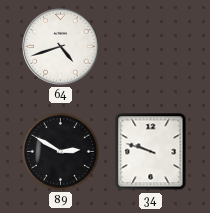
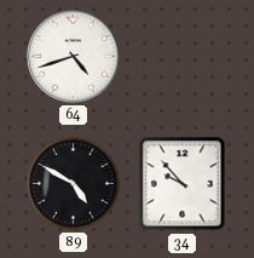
89: 2:50 -> 4:50 (74, 184)
34: 9:48 -> 9:53 (183, 184)
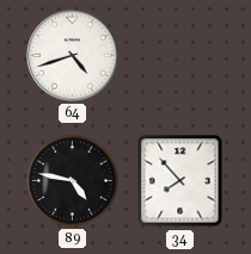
89: 4:50 -> 4:47 (73, 181)
34: 9:53 -> 7:53 (180, 181)
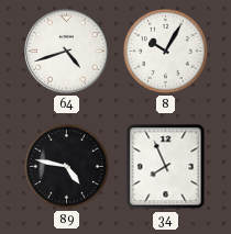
8: none -> 10:05 (166, 52)
34: 7:53 -> 7:56 (166, 167)
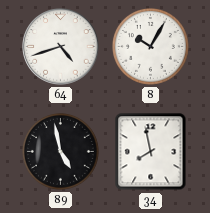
89: 4:47 -> 4:58 (61, 152)
34: 7:56 -> 7:58 (151, 152)
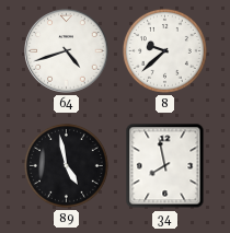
8: 10:05 -> 9:38 (165, 51)
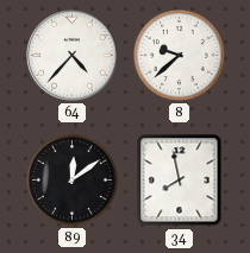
64: 4:42 -> 4:37 (73, 56)
89: 4:58 -> 12:09 (73, 181)
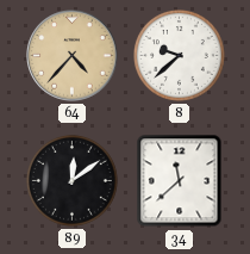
64 dial: white -> champagne (73, 56)
34: 7:58 -> 11:38 (180, 181)
